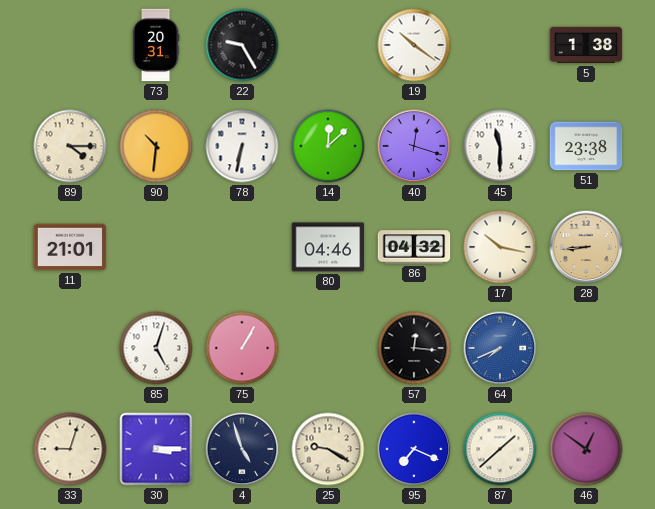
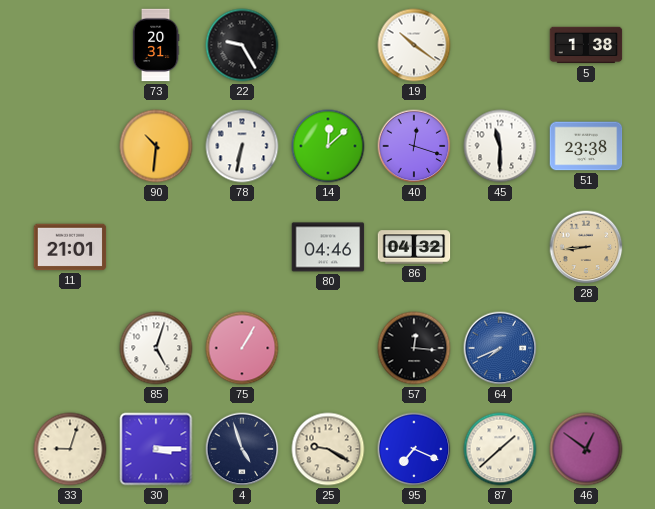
89: 4:15 -> none (70, 146)
17: 10:17 -> none (500, 247)
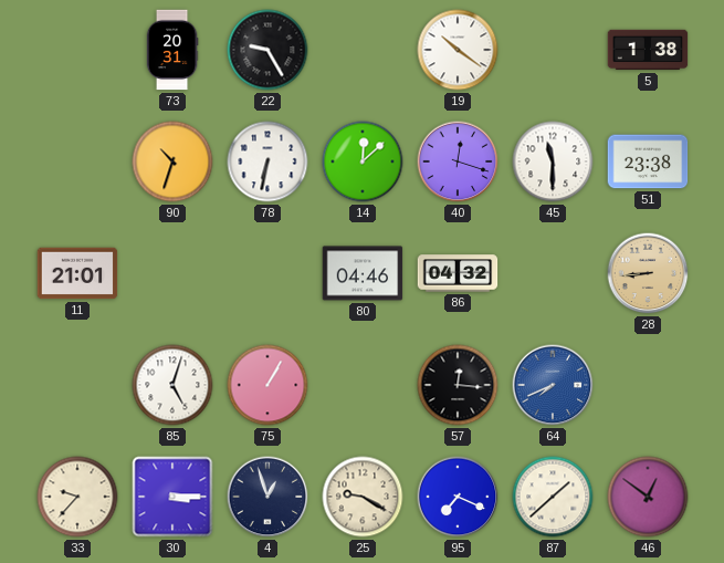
90: 10:31 -> 10:33 (172, 161)
33: 9:03 -> 9:37 (77, 497)
4: 4:57 -> 12:57 (267, 497)
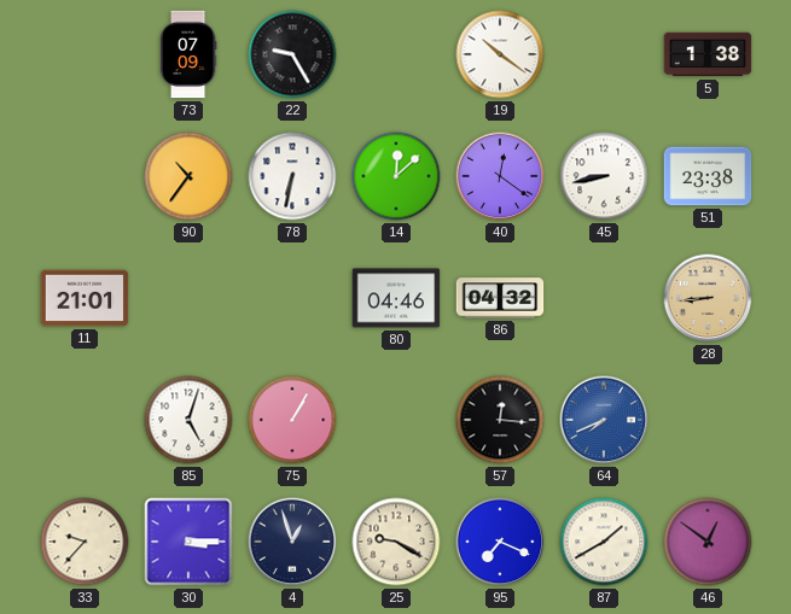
73: 20:31 -> 07:09 (188, 54)
90: 10:33 -> 10:36 (188, 176)
40: 12:18 -> 12:21 (500, 176)
45: 11:30 -> 8:43 (604, 176)
87: 1:38 -> 1:40 (604, 542)
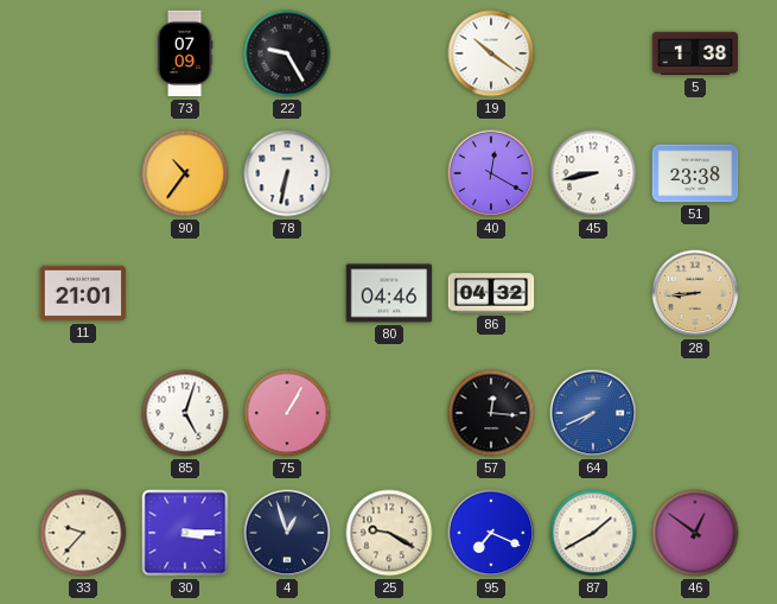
14: 12:08 -> none (396, 176)
40: 12:21 -> 12:20 (491, 173)
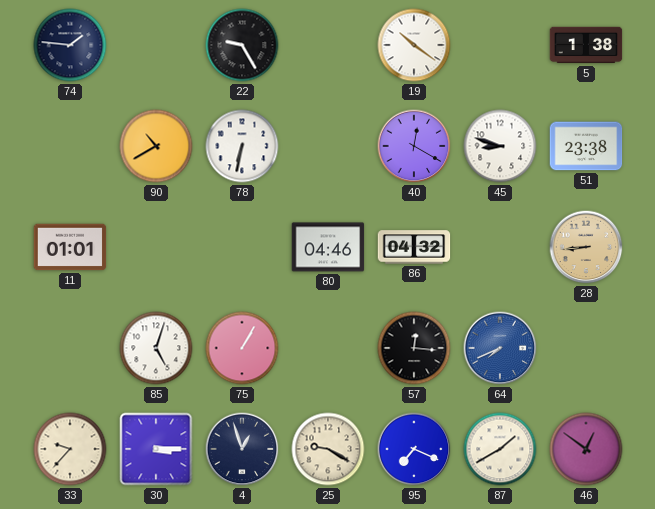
74: none -> 1:46 (70, 45)
73: 07:09 -> none (185, 53)
90: 10:36 -> 10:40 (156, 146)
45: 8:43 -> 8:48 (500, 146)
11: 21:01 -> 01:01 (70, 247)
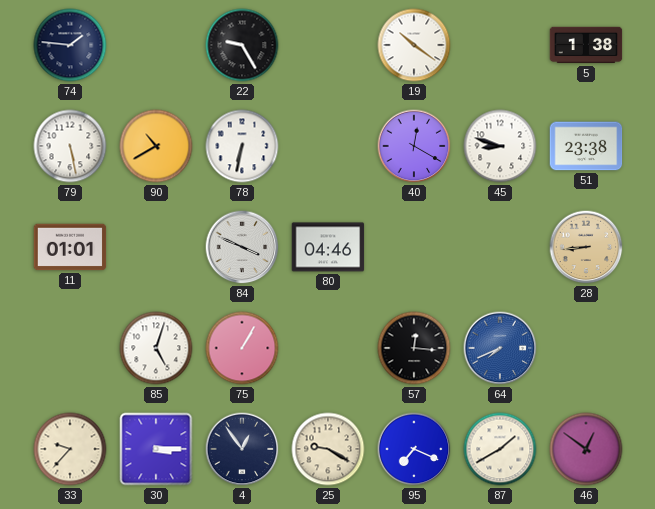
79: none -> 5:28 (70, 146)
84: none -> 3:49 (242, 247)
86: 04:32 -> none (414, 247)
4: 12:57 -> 12:54 (242, 449)
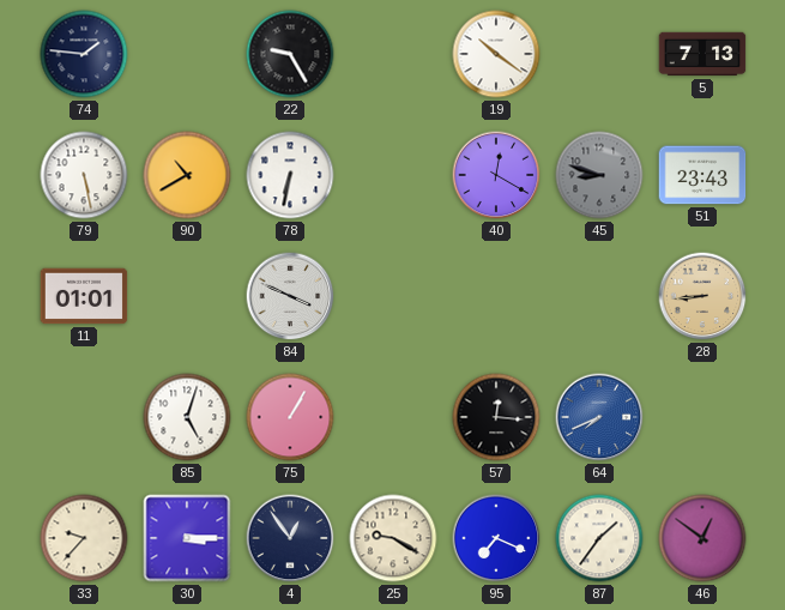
5: 1:38 -> 7:13 (702, 54)
45 dial: white -> grey (599, 175)
51: 23:38 -> 23:43 (702, 175)
80: 04:46 -> none (328, 247)
87: 1:40 -> 1:36 (599, 538)
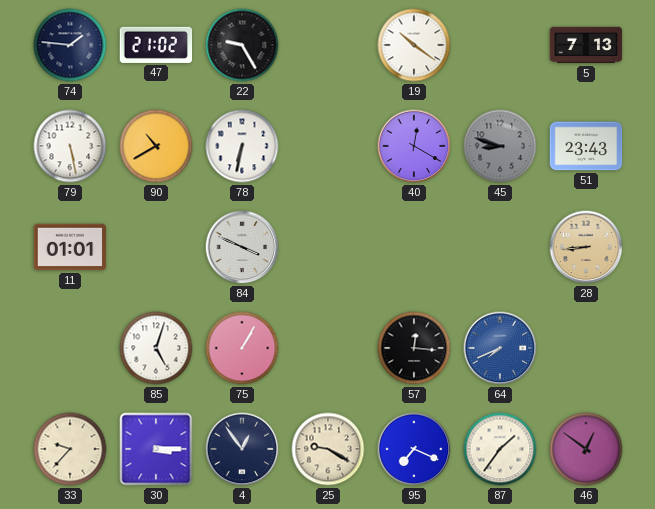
47: none -> 21:02 (156, 45)
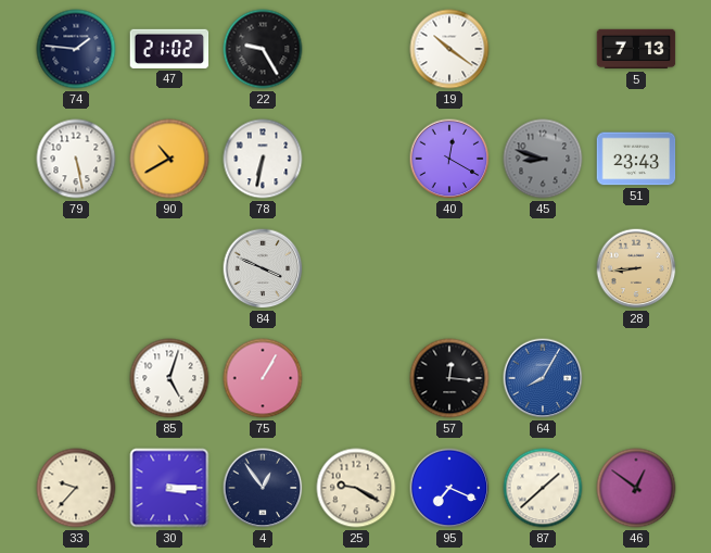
11: 01:01 -> none (70, 247)
64: 7:41 -> 8:05 (543, 378)
87: 1:36 -> 1:38 (543, 488)
